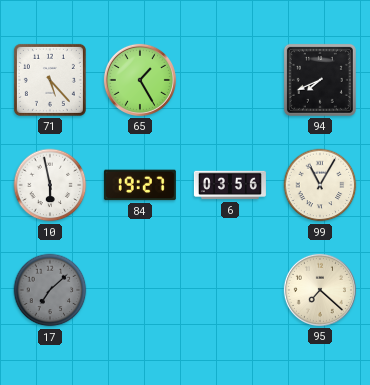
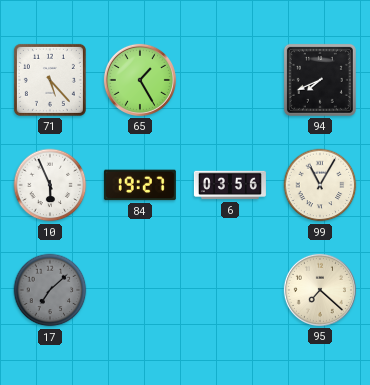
10: 5:58 -> 5:56 (50, 185)
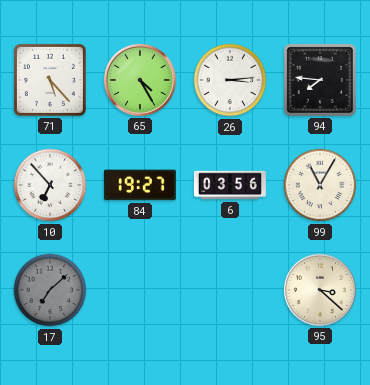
65: 1:25 -> 4:25 (140, 80)
26: none -> 3:14 (230, 80)
94: 7:41 -> 7:46 (320, 80)
10: 5:56 -> 6:53 (50, 185)
95: 7:22 -> 3:22 (320, 290)
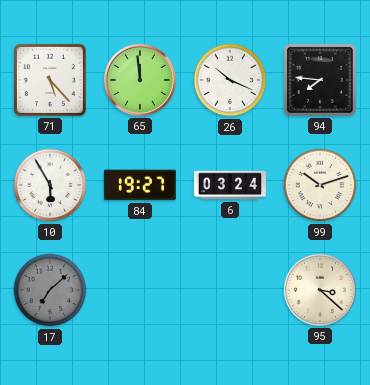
65: 4:25 -> 11:59 (140, 80)
26: 3:14 -> 10:19 (230, 80)
10: 6:53 -> 5:55 (50, 185)
6: 03:56 -> 03:24 (230, 185)
99: 11:05 -> 10:12 (320, 185)
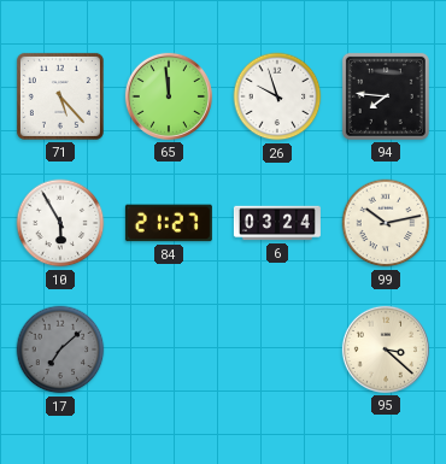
26: 10:19 -> 9:57 (277, 96)
84: 19:27 -> 21:27 (169, 223)
99: 10:12 -> 10:13 (386, 223)
